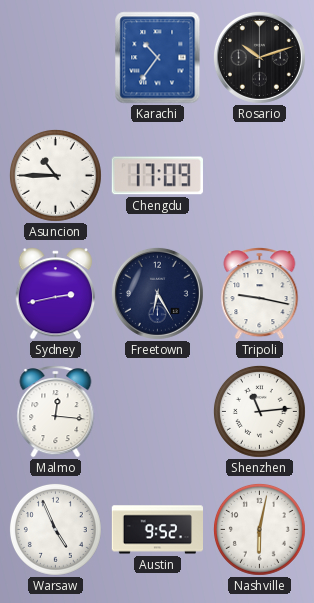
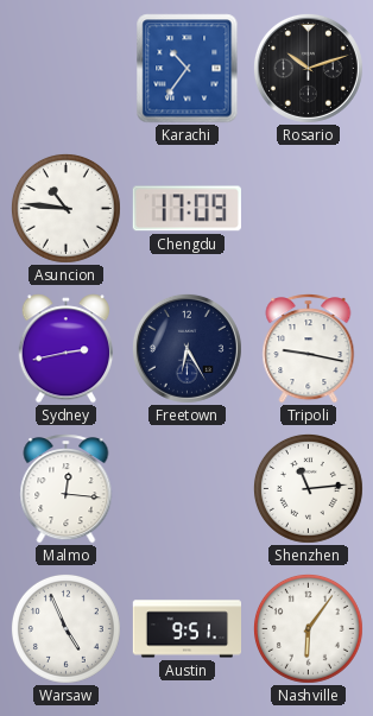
Asuncion: 10:45 -> 10:46 (65, 208)
Austin: 9:52 -> 9:51 (188, 629)
Nashville: 6:02 -> 6:06 (308, 628)
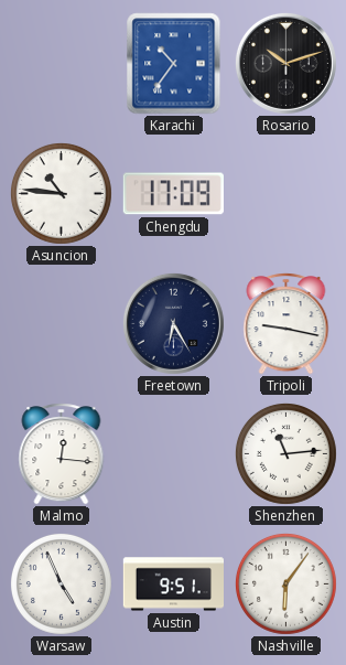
Sydney: 2:43 -> none (67, 349)
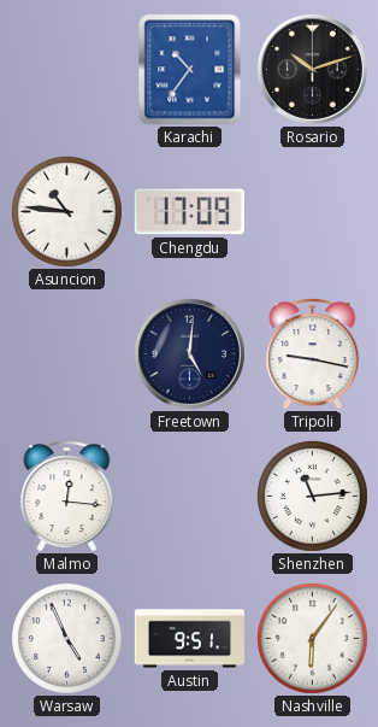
Freetown: 6:25 -> 5:01 (189, 353)
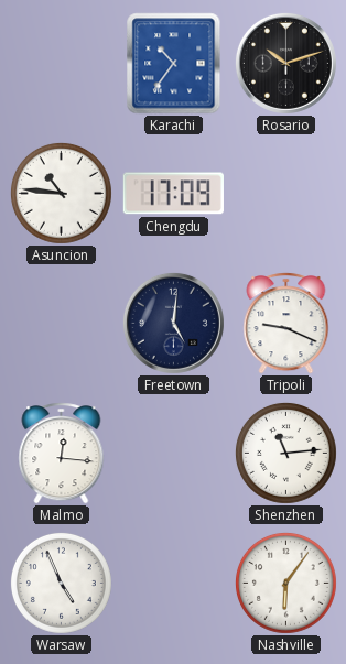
Tripoli: 9:17 -> 9:19 (286, 324)
Austin: 9:51 -> none (190, 639)
